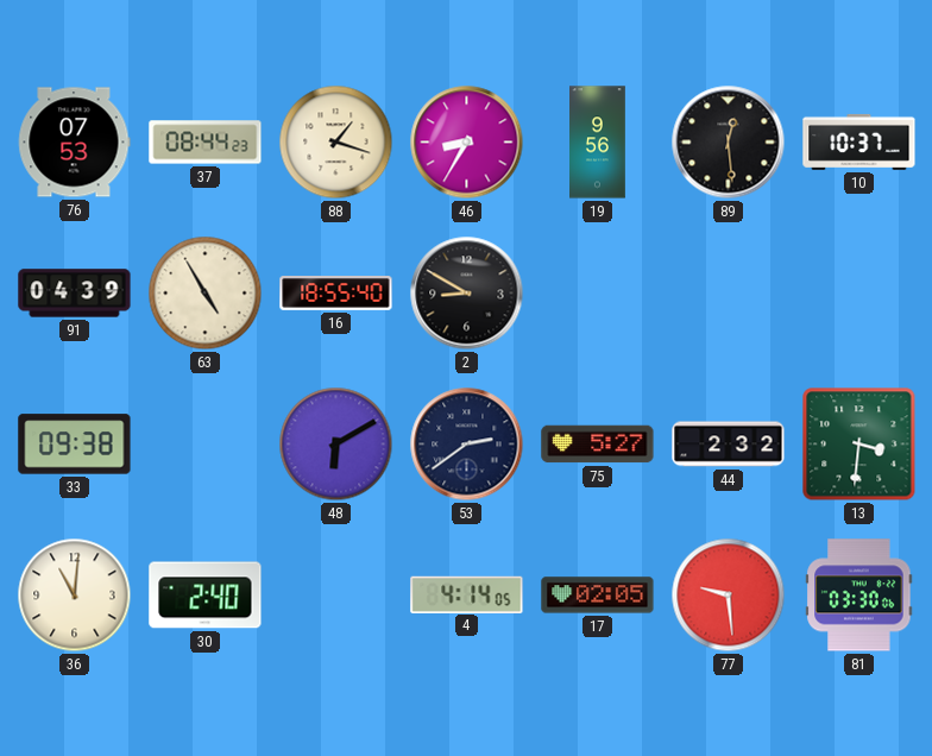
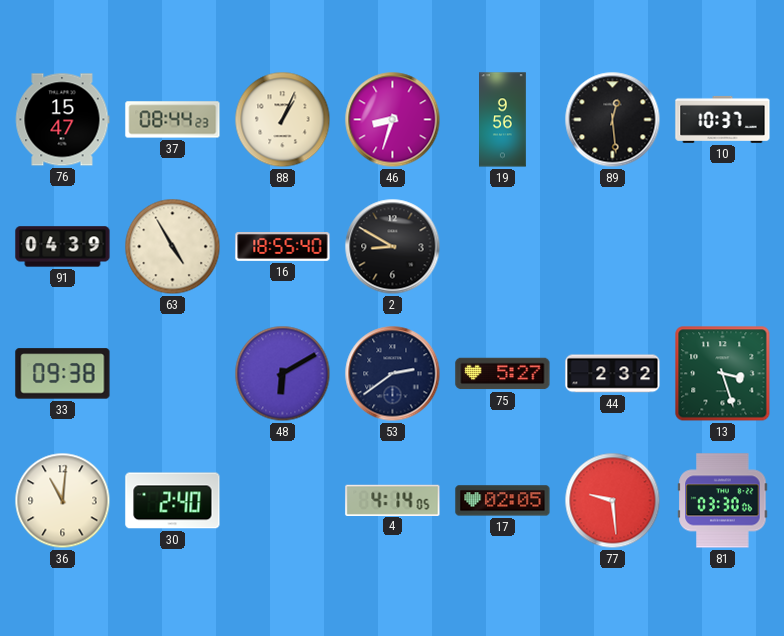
76: 07:53 -> 15:47 (62, 120)
88: 1:18 -> 1:04 (283, 120)
46: 8:35 -> 8:33 (393, 120)
13: 3:31 -> 3:27 (723, 374)
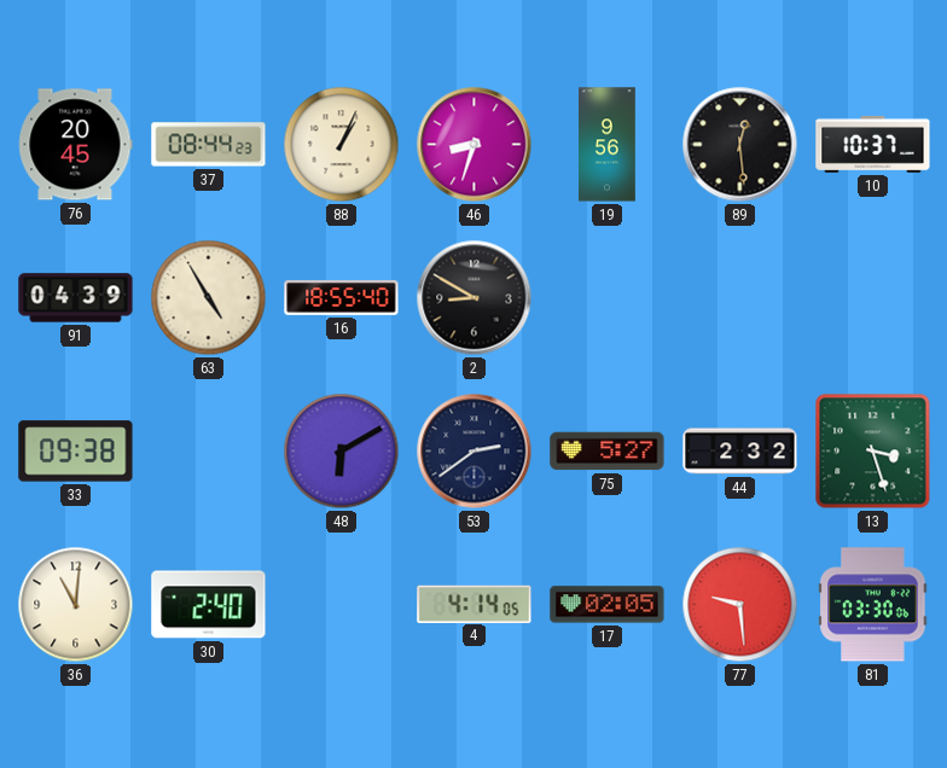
76: 15:47 -> 20:45 (75, 145)
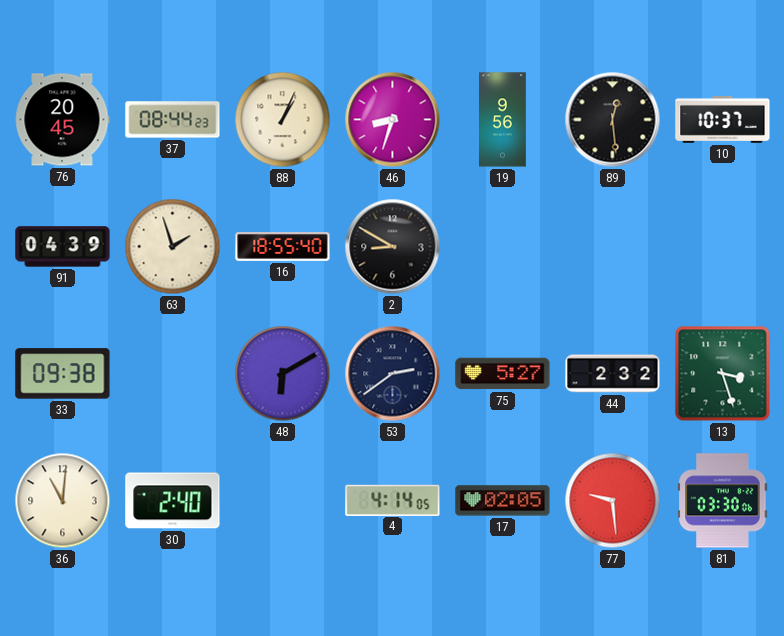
63: 4:55 -> 1:57 (173, 247)
